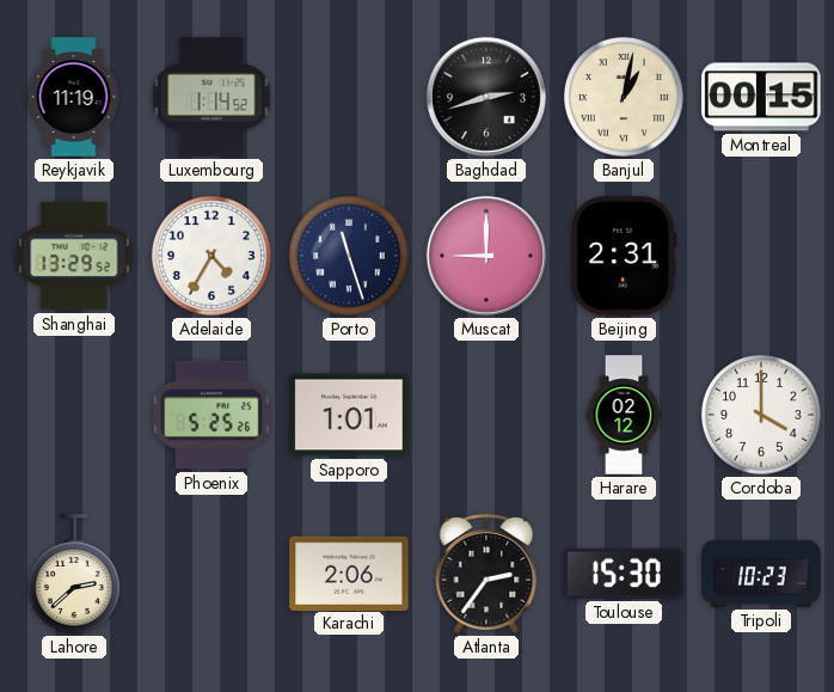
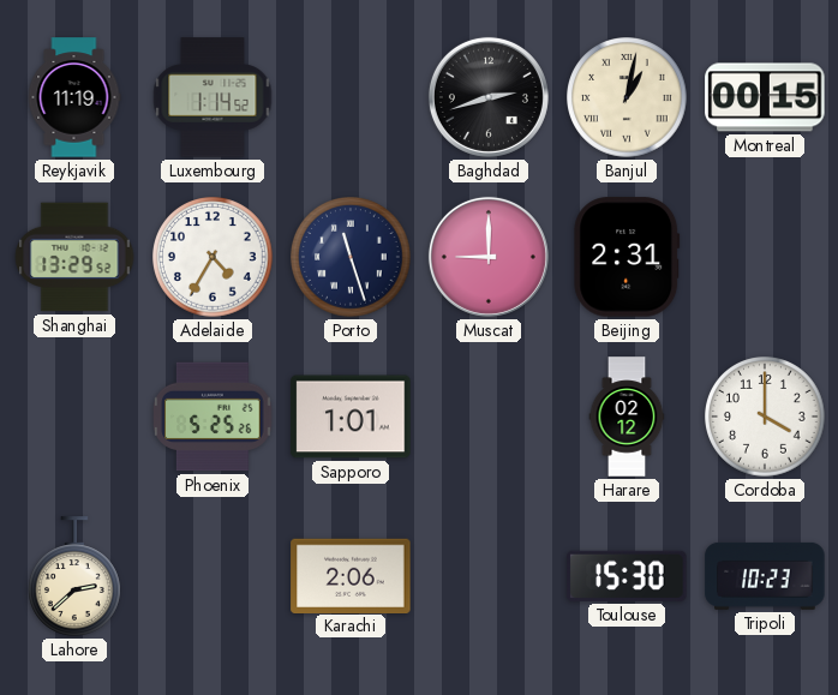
Atlanta: 2:36 -> none (486, 574)
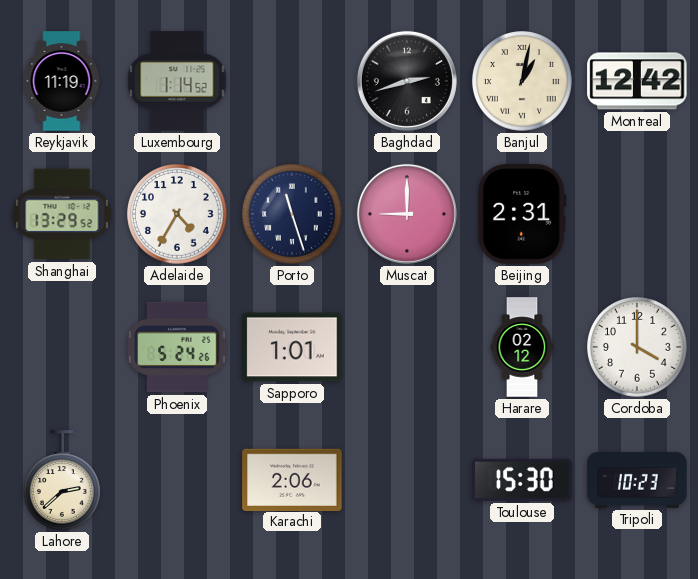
Montreal: 00:15 -> 12:42 (637, 81)
Phoenix: 5:25 -> 5:24 (177, 347)
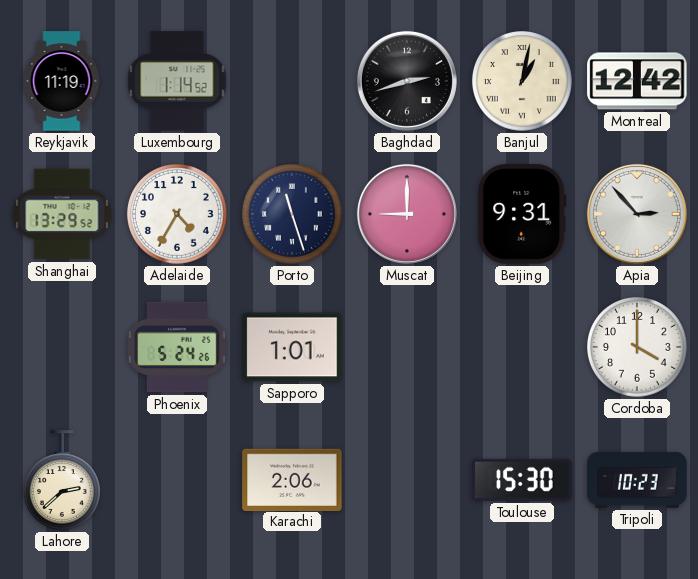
Beijing: 2:31 -> 9:31 (522, 214)
Apia: none -> 2:53 (637, 214)
Harare: 02:12 -> none (522, 347)
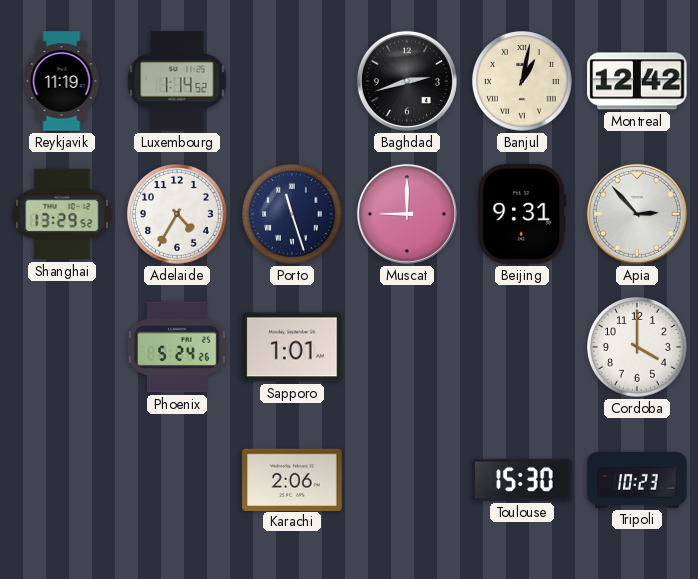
Lahore: 2:38 -> none (63, 480)
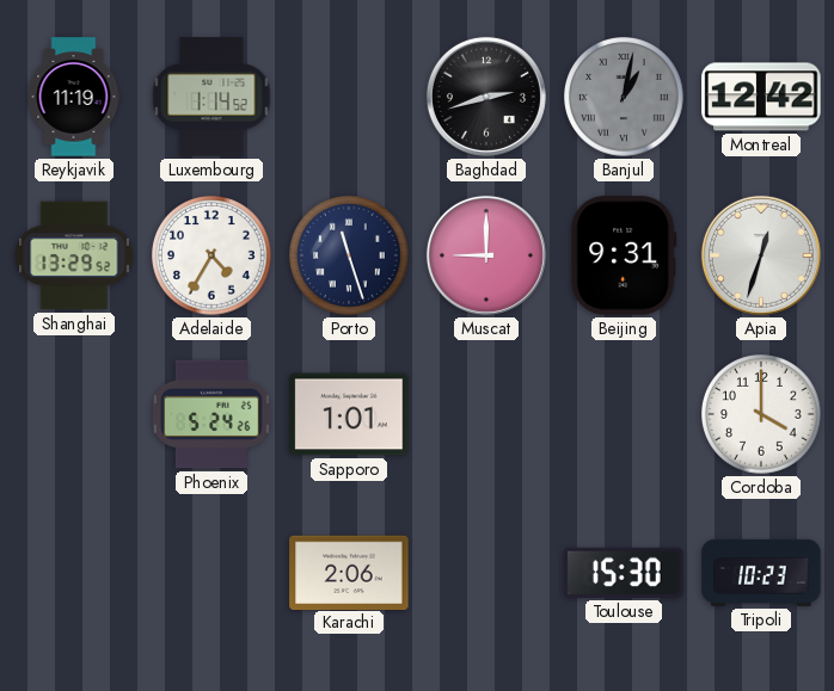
Banjul dial: cream -> grey (625, 98)
Apia: 2:53 -> 12:33 (761, 255)
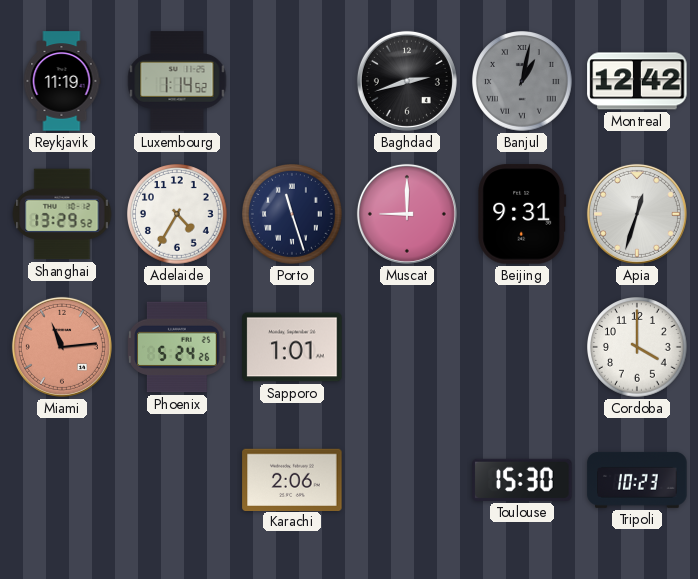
Miami: none -> 11:14 (62, 347)
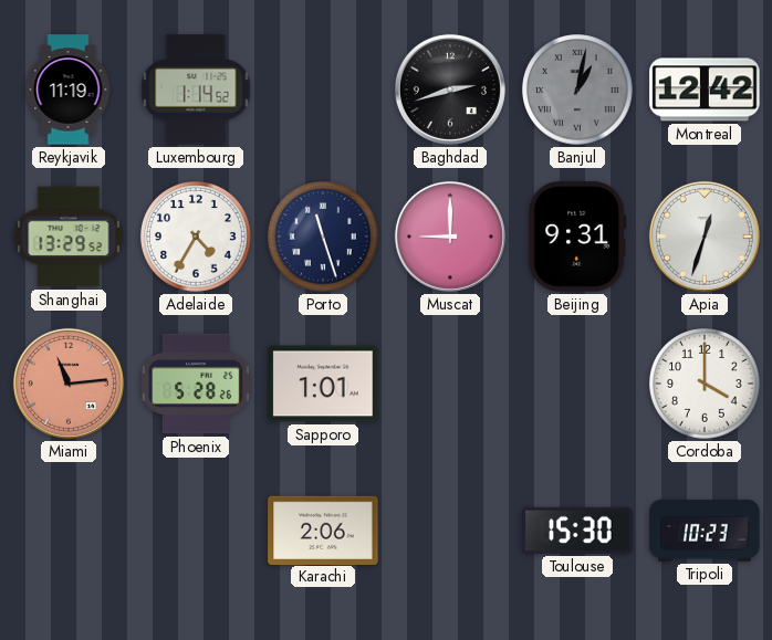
Phoenix: 5:24 -> 5:28 (196, 384)
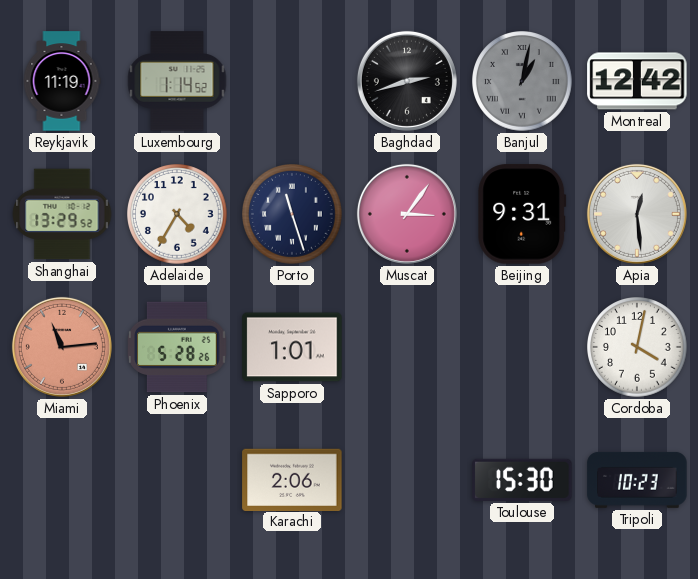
Muscat: 9:00 -> 3:06 (407, 214)
Apia: 12:33 -> 12:29 (637, 214)
Cordoba: 4:00 -> 4:02 (638, 348)
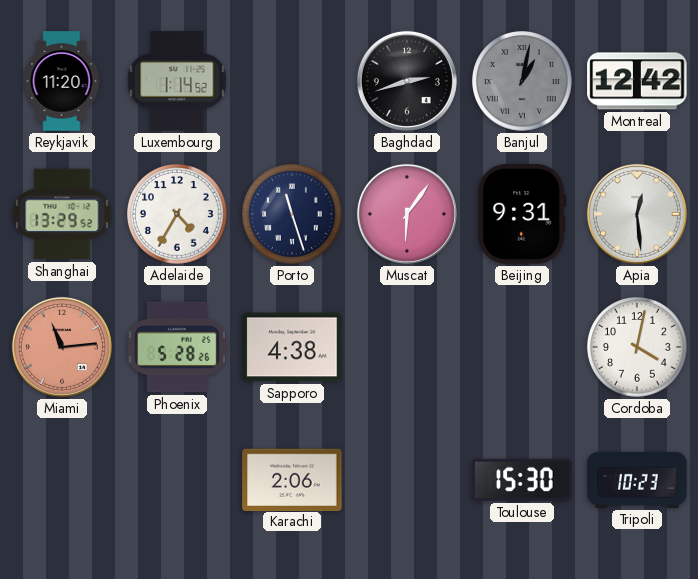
Reykjavik: 11:19 -> 11:20 (62, 81)
Muscat: 3:06 -> 6:06 (407, 214)
Sapporo: 1:01 -> 4:38 (292, 347)
